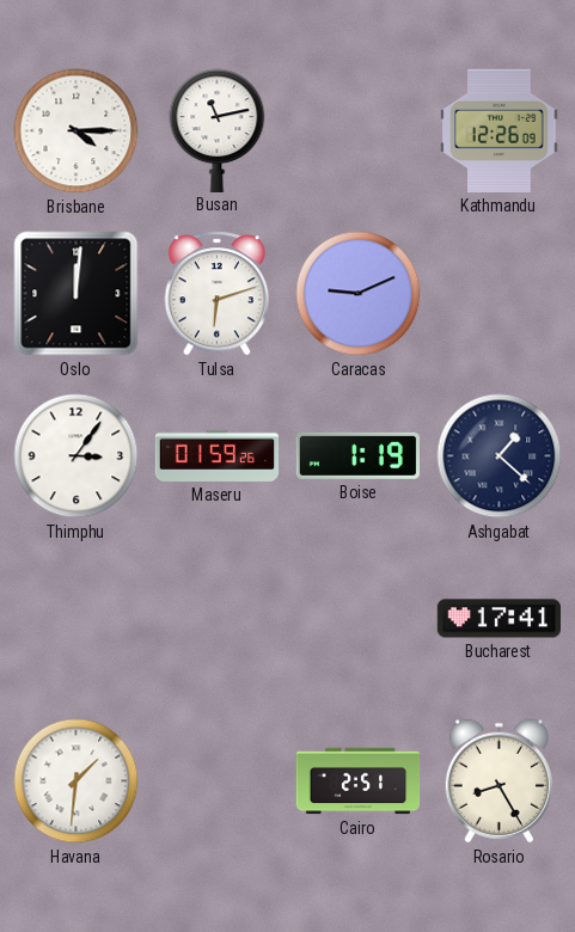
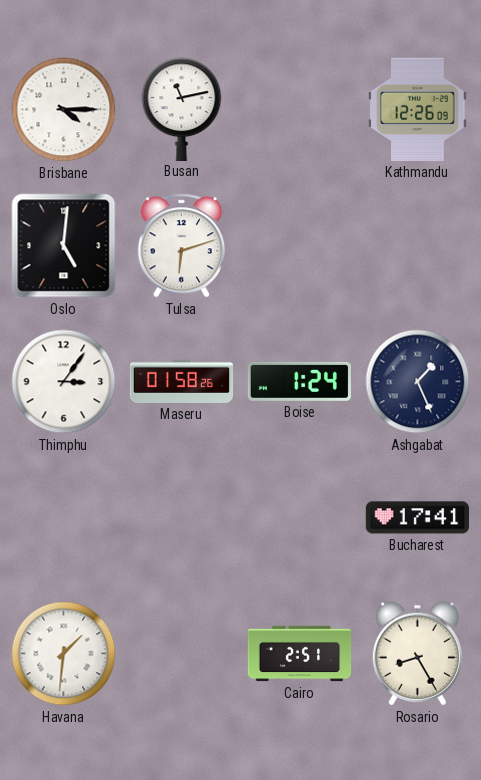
Oslo: 12:01 -> 5:01 (64, 246)
Caracas: 9:11 -> none (359, 294)
Maseru: 01:59 -> 01:58 (182, 381)
Boise: 1:19 -> 1:24 (299, 381)
Ashgabat: 1:22 -> 1:26 (418, 382)
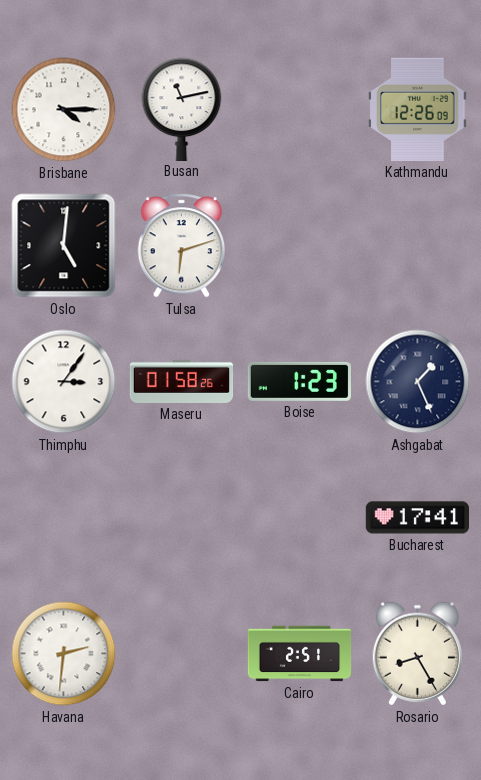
Boise: 1:24 -> 1:23 (299, 381)
Havana: 1:31 -> 2:31 (64, 654)
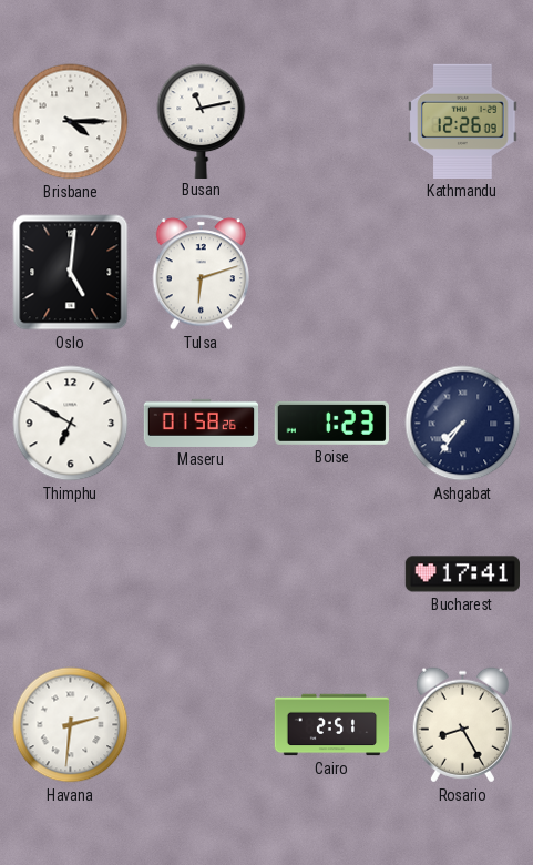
Thimphu: 3:06 -> 6:50 (71, 424)
Ashgabat: 1:26 -> 7:36 (463, 424)
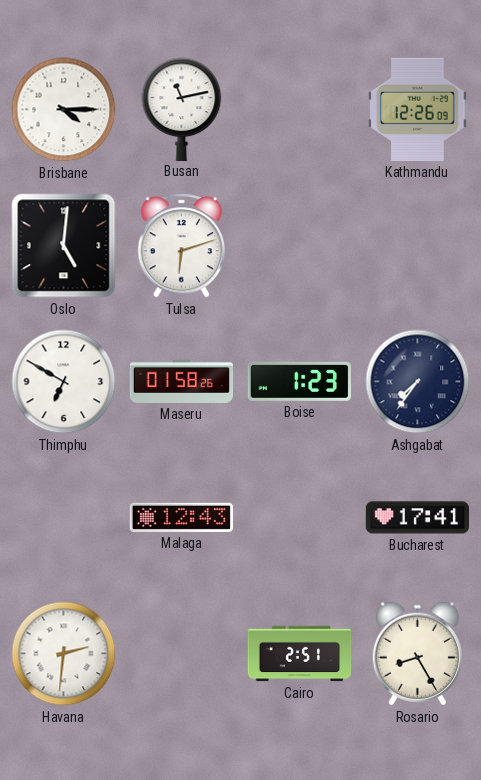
Malaga: none -> 12:43 (181, 517)
